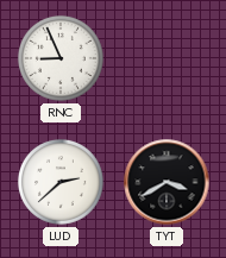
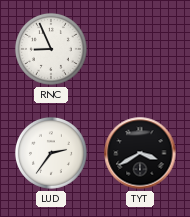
LUD: 2:38 -> 2:36 (51, 153)
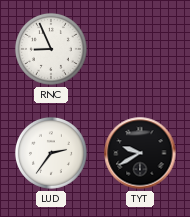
TYT: 3:40 -> 9:40 (140, 153)
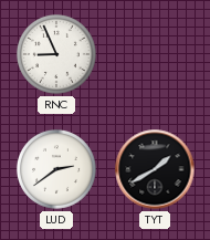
LUD: 2:36 -> 2:39 (56, 169)
TYT: 9:40 -> 1:40 (155, 169)
